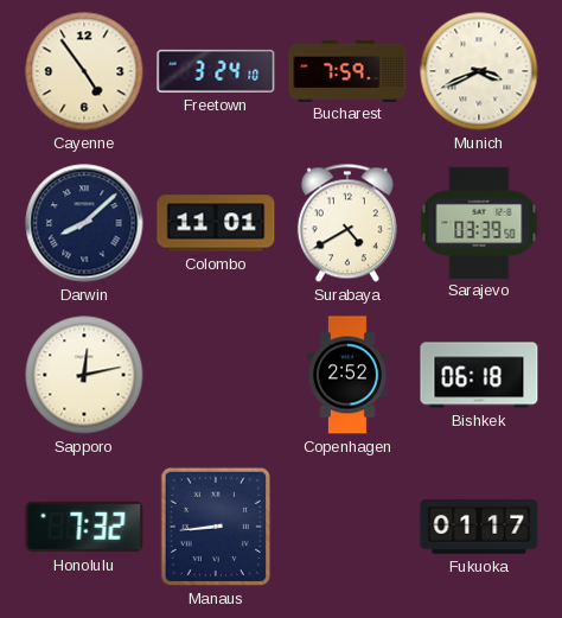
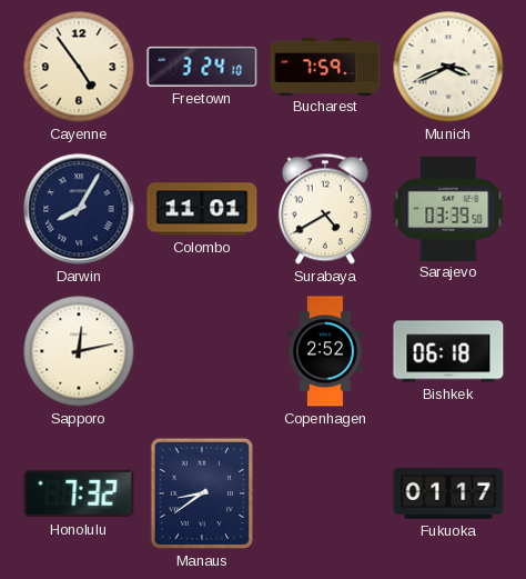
Darwin: 8:08 -> 8:05 (79, 209)
Manaus: 8:44 -> 8:39 (202, 493)
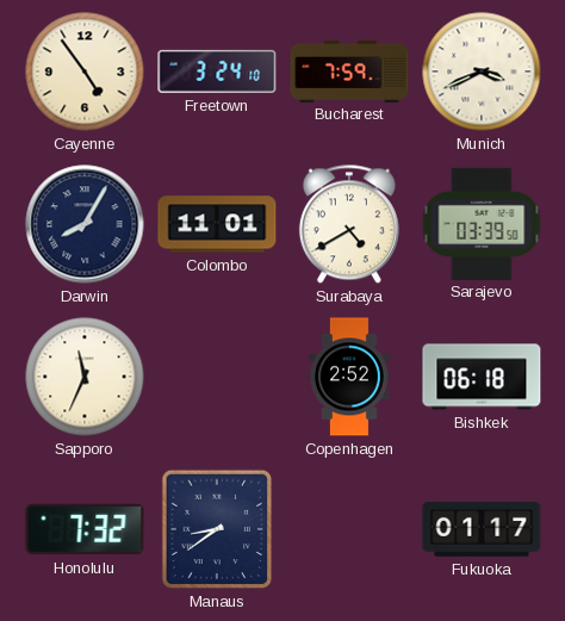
Sapporo: 12:13 -> 11:34 (85, 377)
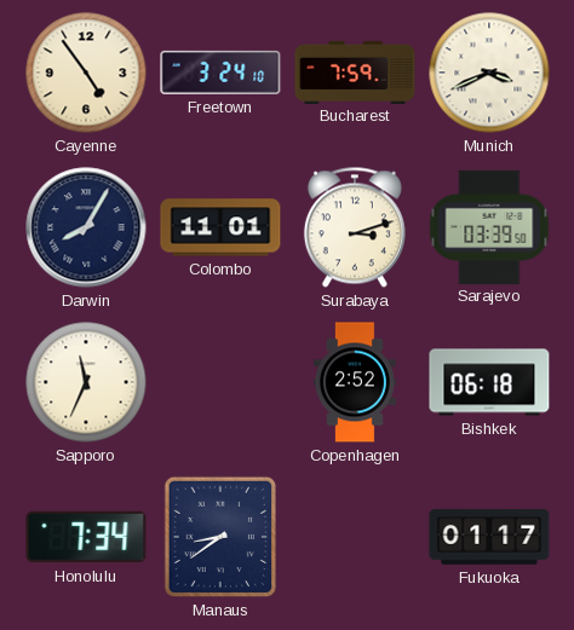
Surabaya: 4:40 -> 3:12 (355, 227)
Honolulu: 7:32 -> 7:34 (86, 537)
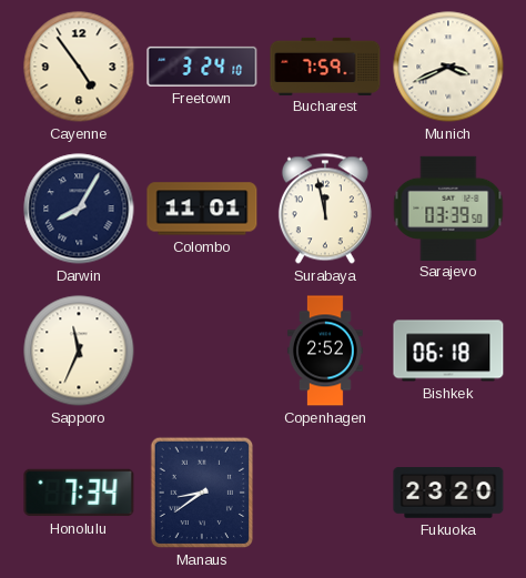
Surabaya: 3:12 -> 11:58 (325, 209)
Fukuoka: 01:17 -> 23:20 (448, 494)
